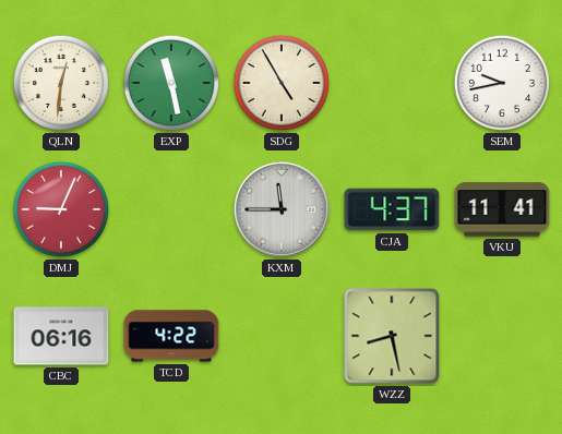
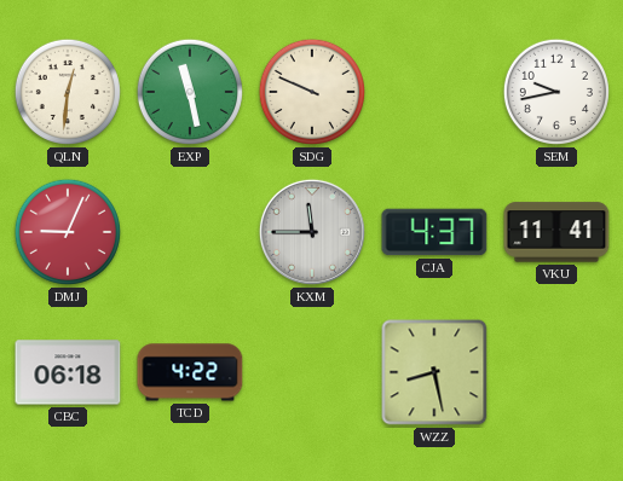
SDG: 4:55 -> 9:49 (312, 92)
CBC: 06:16 -> 06:18 (68, 372)
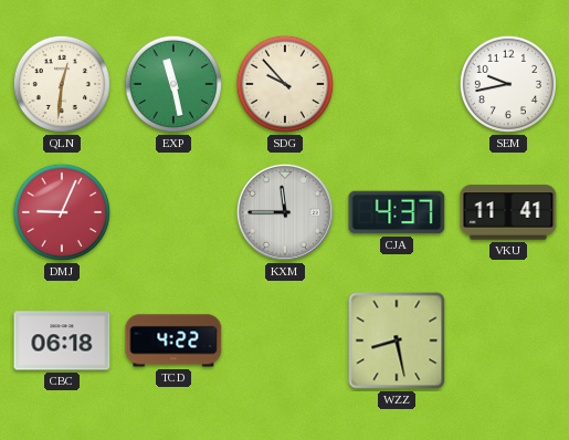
SDG: 9:49 -> 9:53 (285, 84)
